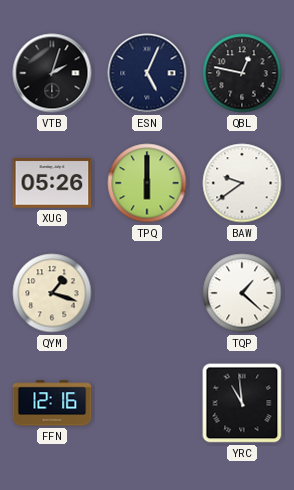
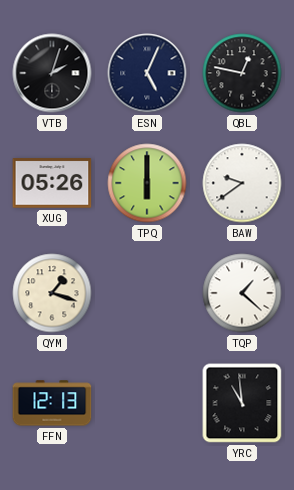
FFN: 12:16 -> 12:13 (52, 403)
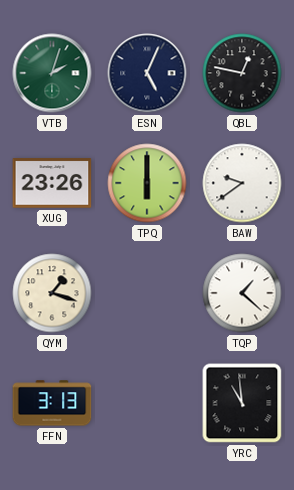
VTB dial: black -> green (52, 73)
XUG: 05:26 -> 23:26 (52, 183)
FFN: 12:13 -> 3:13 (52, 403)
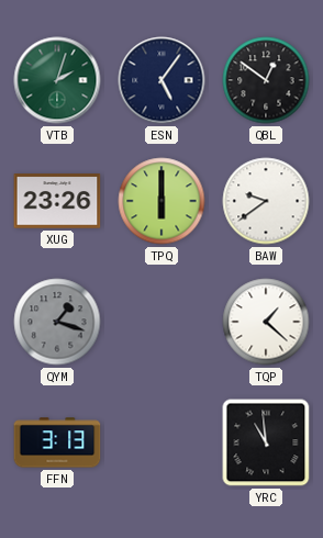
ESN: 5:04 -> 5:06 (161, 80)
QBL: 12:47 -> 12:51 (266, 80)
QYM dial: cream -> grey (57, 322)
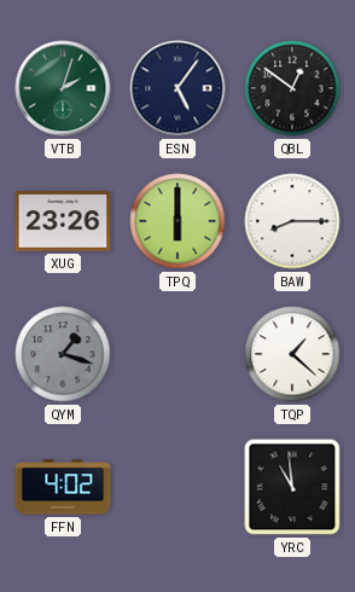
BAW: 9:39 -> 8:15 (292, 221)
FFN: 3:13 -> 4:02 (63, 487)
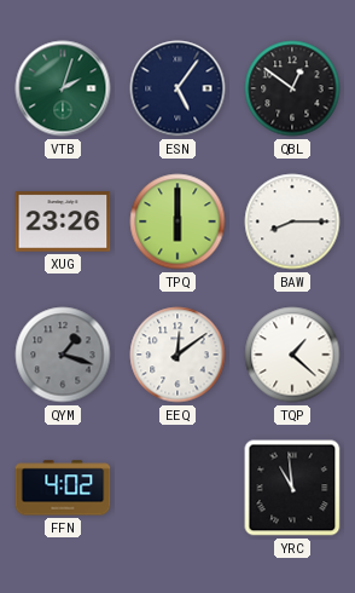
EEQ: none -> 12:09 (177, 355)
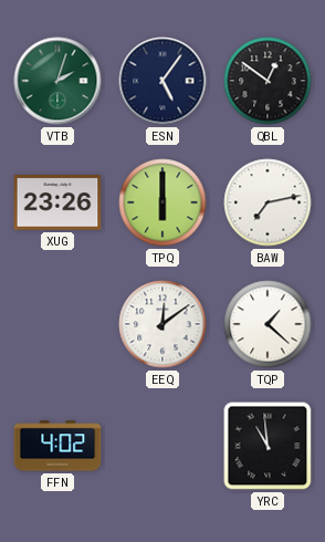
BAW: 8:15 -> 7:13 (268, 202)
QYM: 1:18 -> none (63, 355)
